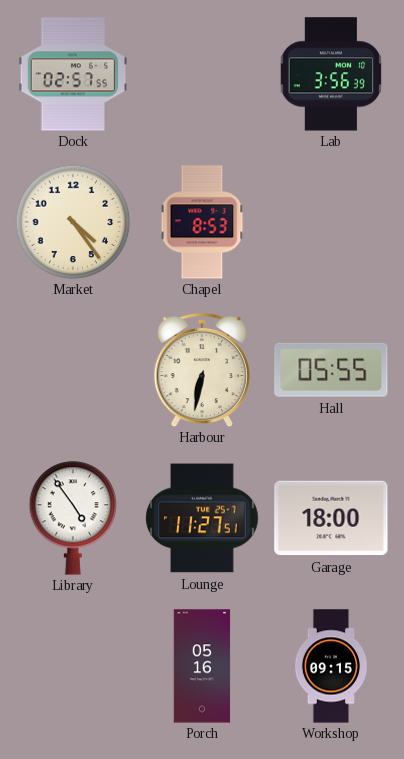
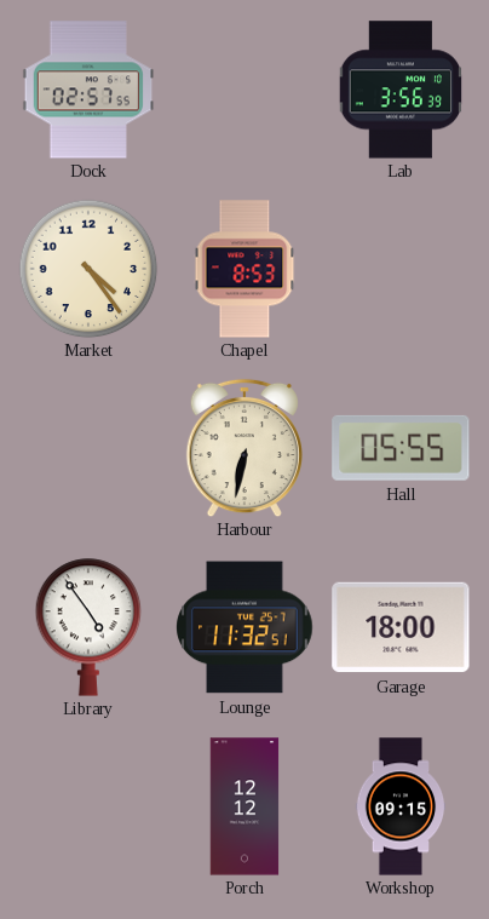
Lounge: 11:27 -> 11:32 (244, 627)
Porch: 05:16 -> 12:12 (244, 806)
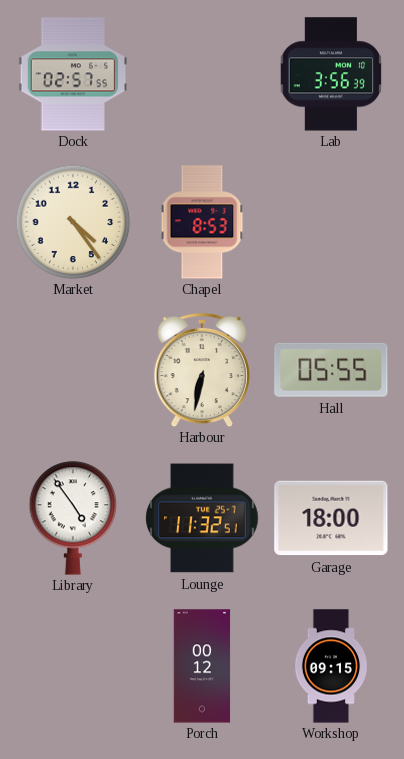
Porch: 12:12 -> 00:12 (202, 666)
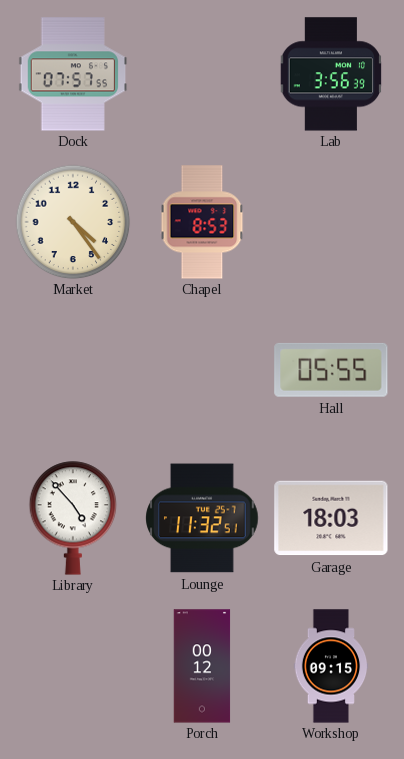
Dock: 02:57 -> 07:57 (73, 74)
Harbour: 6:32 -> none (202, 370)
Library: 4:54 -> 4:53 (73, 518)
Garage: 18:00 -> 18:03 (331, 518)
